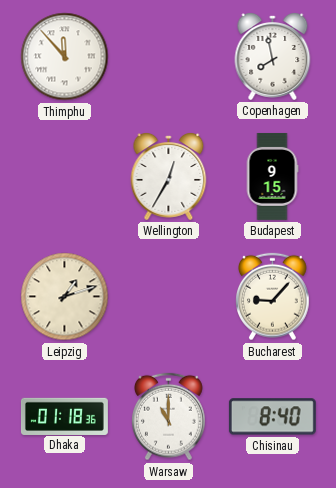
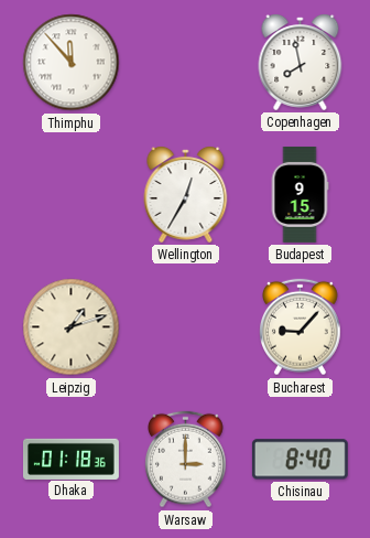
Warsaw: 11:00 -> 3:00 (186, 460)
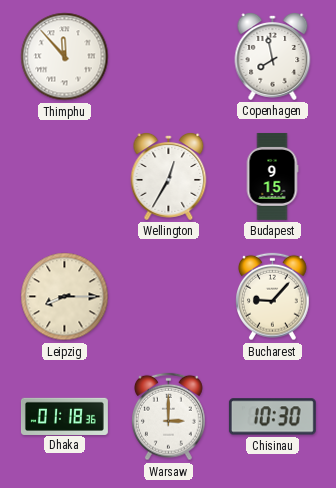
Leipzig: 1:12 -> 8:15 (65, 297)
Chisinau: 8:40 -> 10:30 (272, 417)
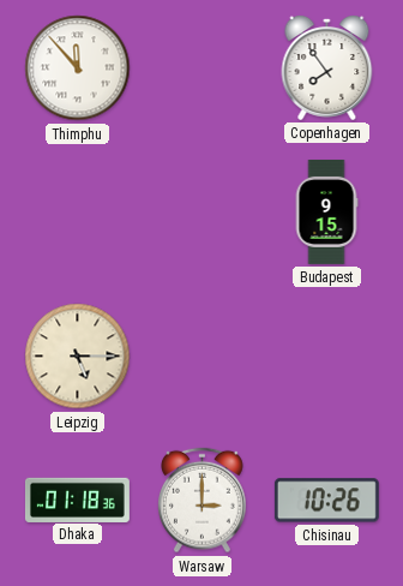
Copenhagen: 7:58 -> 7:54 (327, 68)
Wellington: 12:35 -> none (169, 177)
Leipzig: 8:15 -> 5:15 (78, 357)
Bucharest: 9:07 -> none (273, 297)
Chisinau: 10:30 -> 10:26 (326, 501)
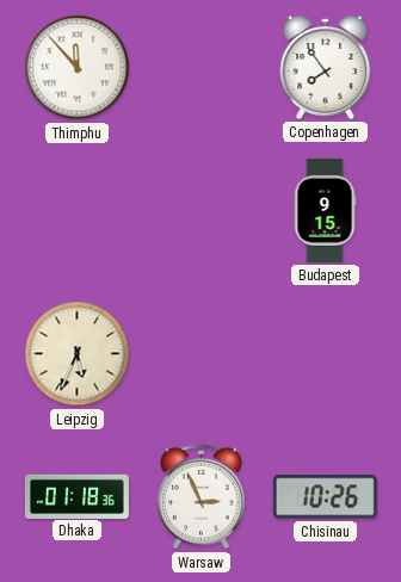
Leipzig: 5:15 -> 5:34 (78, 354)
Warsaw: 3:00 -> 2:56 (202, 497)
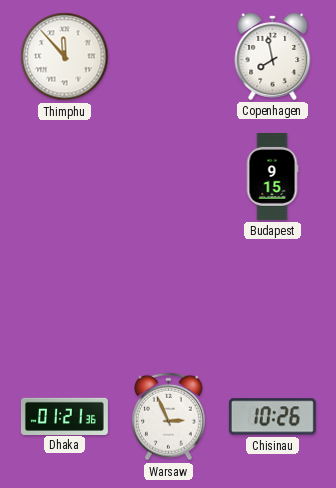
Copenhagen: 7:54 -> 7:58 (273, 57)
Leipzig: 5:34 -> none (78, 354)
Dhaka: 01:18 -> 01:21 (64, 416)
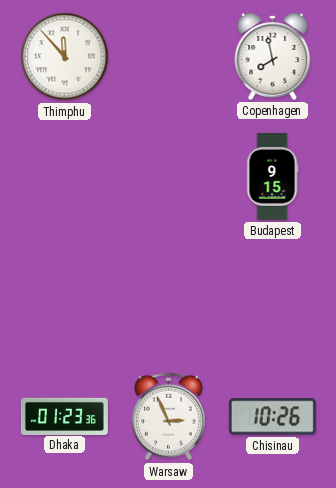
Dhaka: 01:21 -> 01:23 (64, 416)
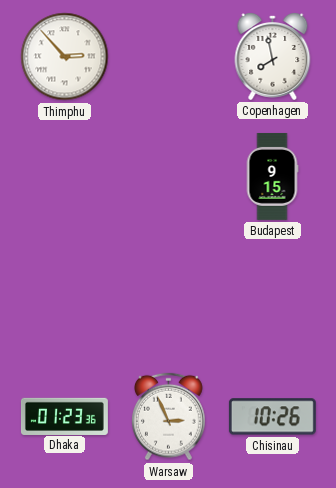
Thimphu: 11:53 -> 2:53 (65, 57)
